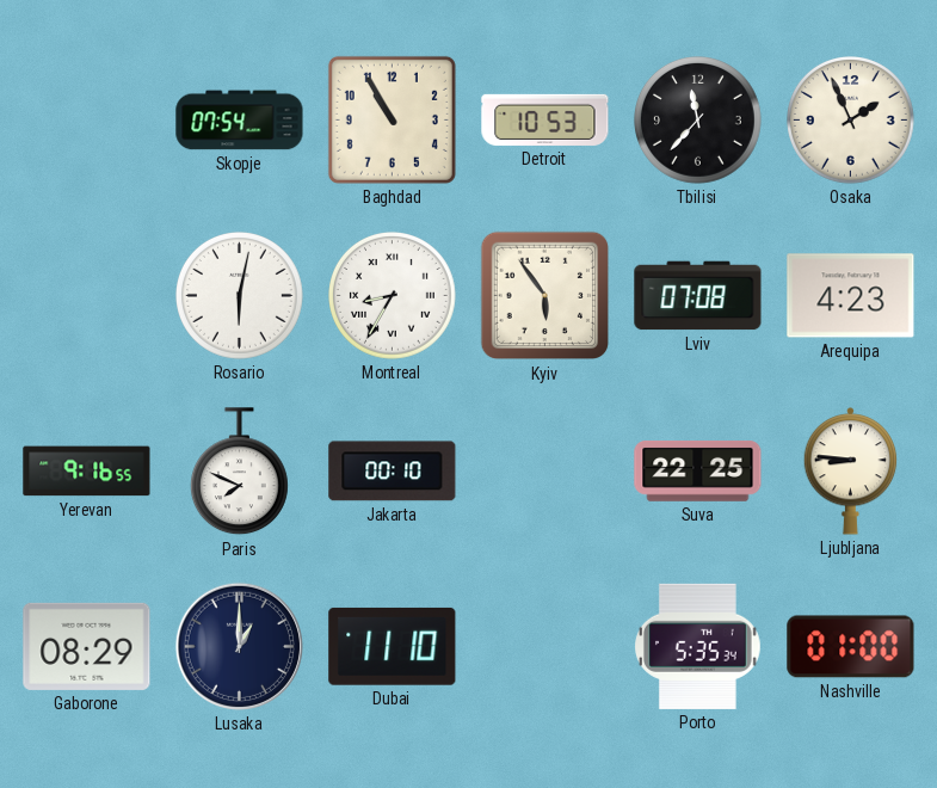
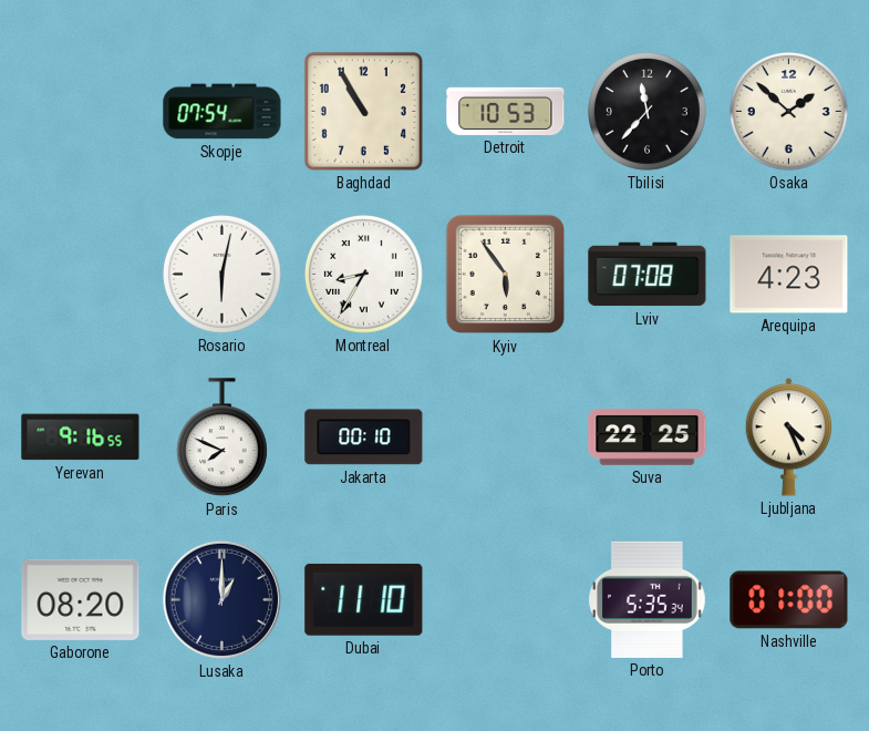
Osaka: 1:56 -> 1:52 (789, 112)
Ljubljana: 8:46 -> 4:26 (789, 437)
Gaborone: 08:29 -> 08:20 (81, 599)
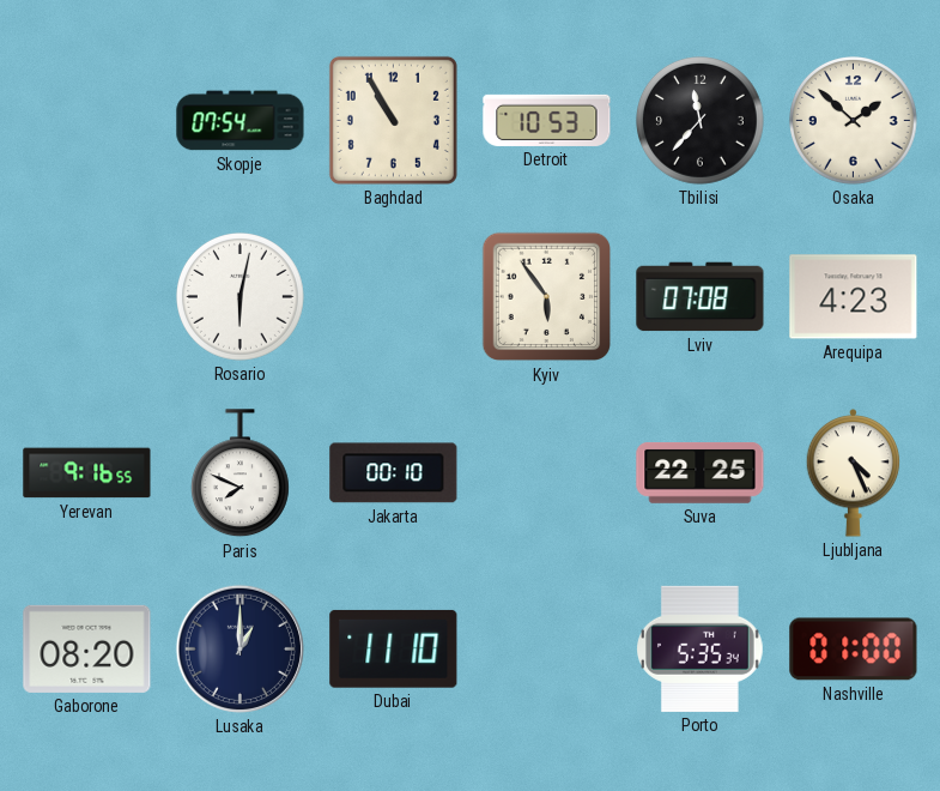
Montreal: 8:35 -> none (364, 275)
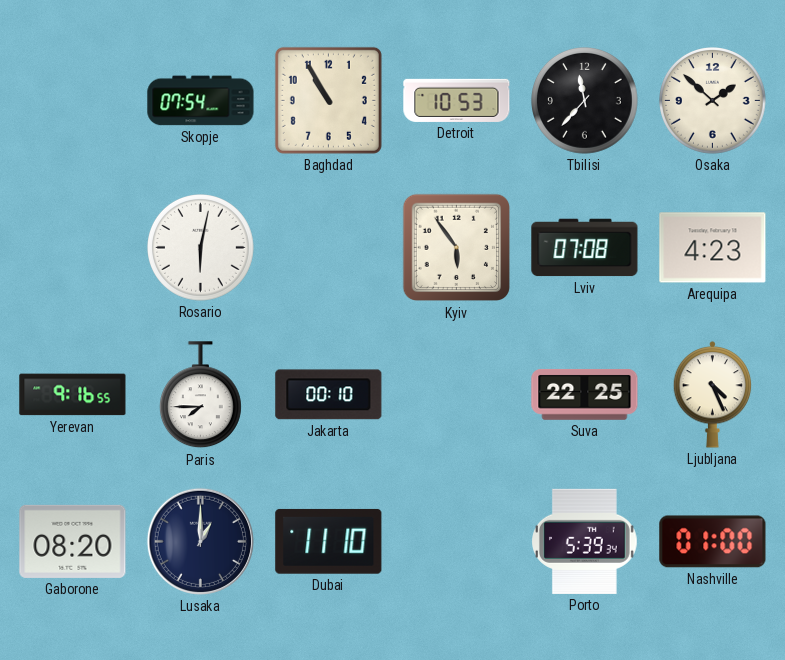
Paris: 7:49 -> 7:45 (200, 395)
Porto: 5:35 -> 5:39 (585, 541)
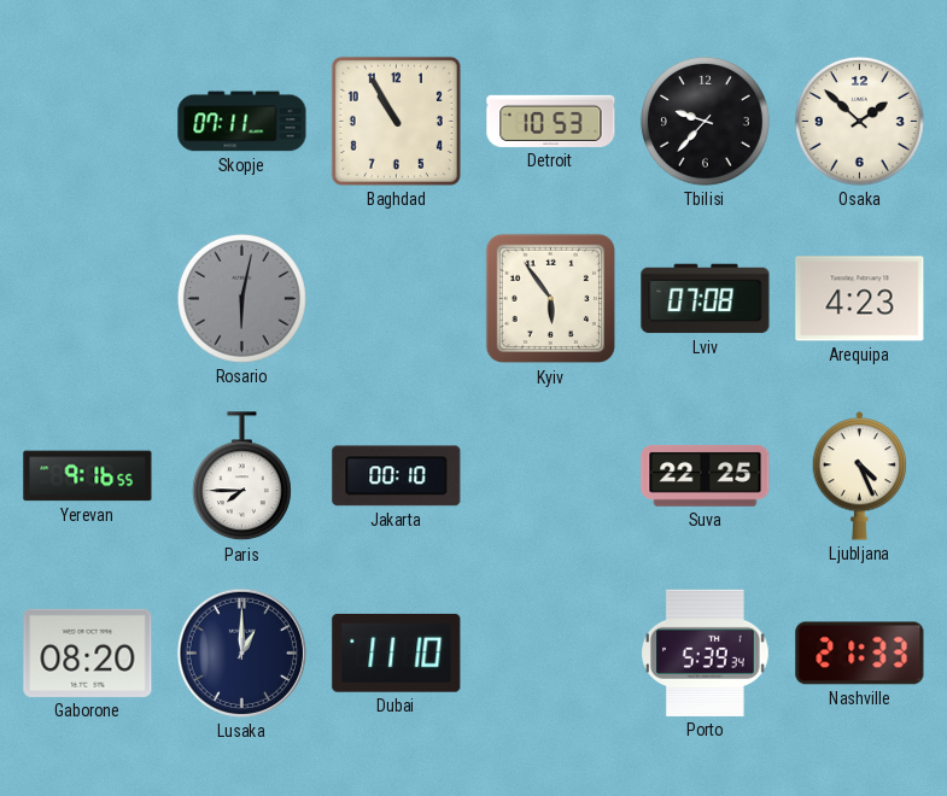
Skopje: 07:54 -> 07:11 (242, 122)
Tbilisi: 11:37 -> 9:37 (706, 122)
Rosario dial: white -> grey (242, 299)
Nashville: 01:00 -> 21:33 (860, 654)
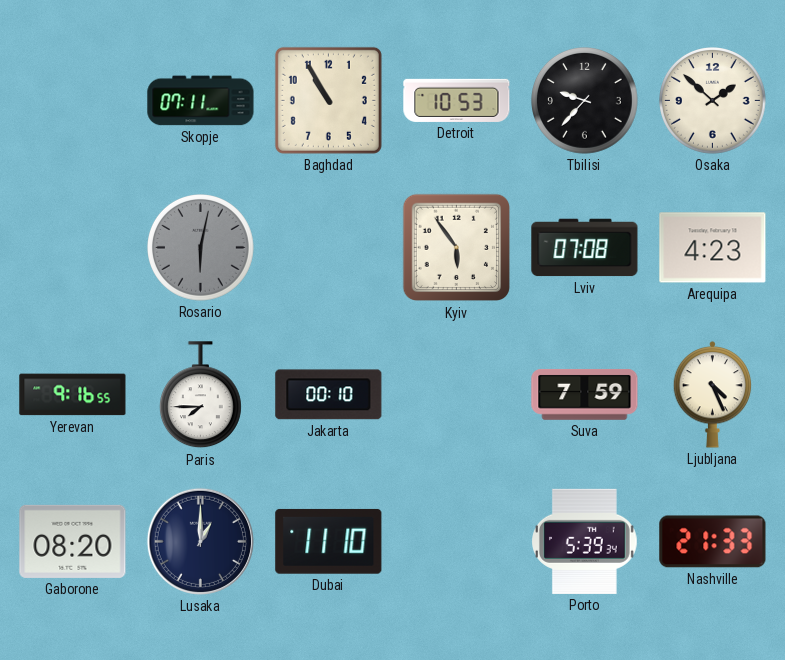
Suva: 22:25 -> 7:59 (585, 395)
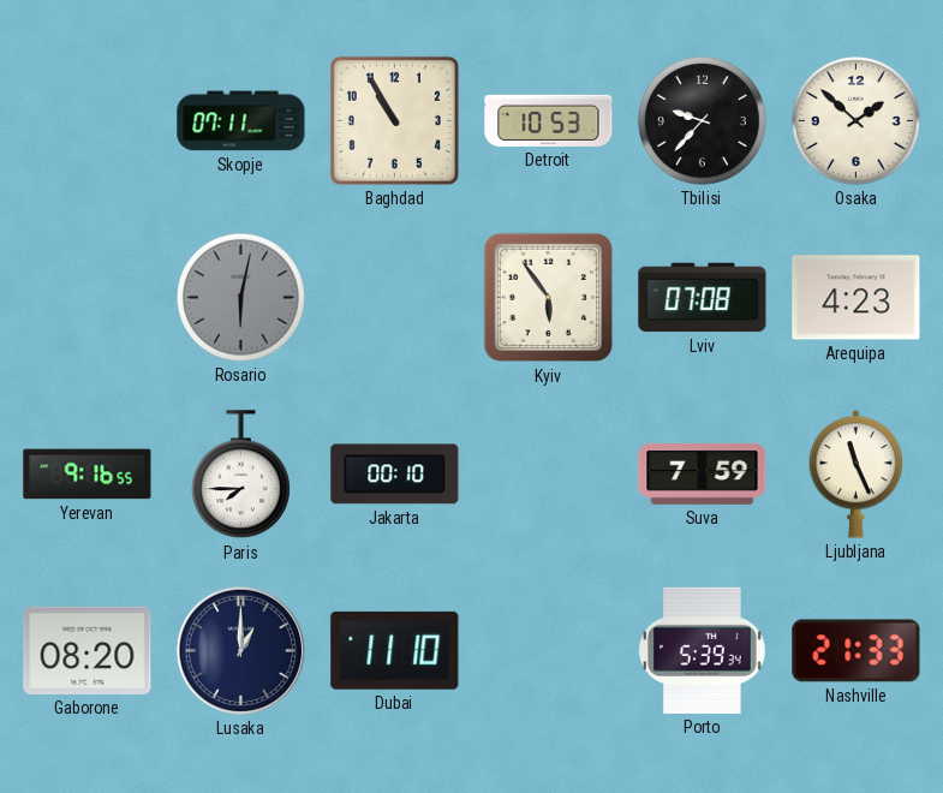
Ljubljana: 4:26 -> 11:26 (857, 475)
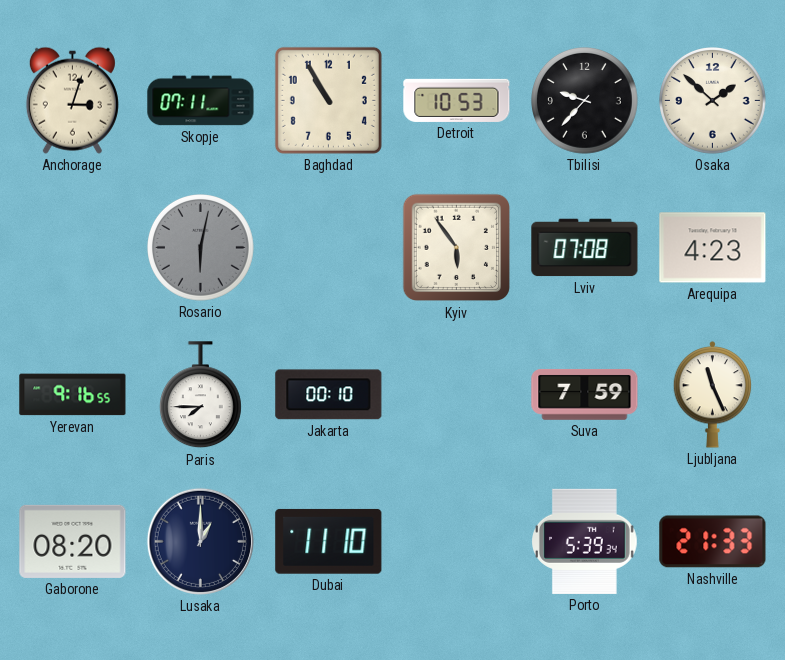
Anchorage: none -> 3:03 (72, 100)
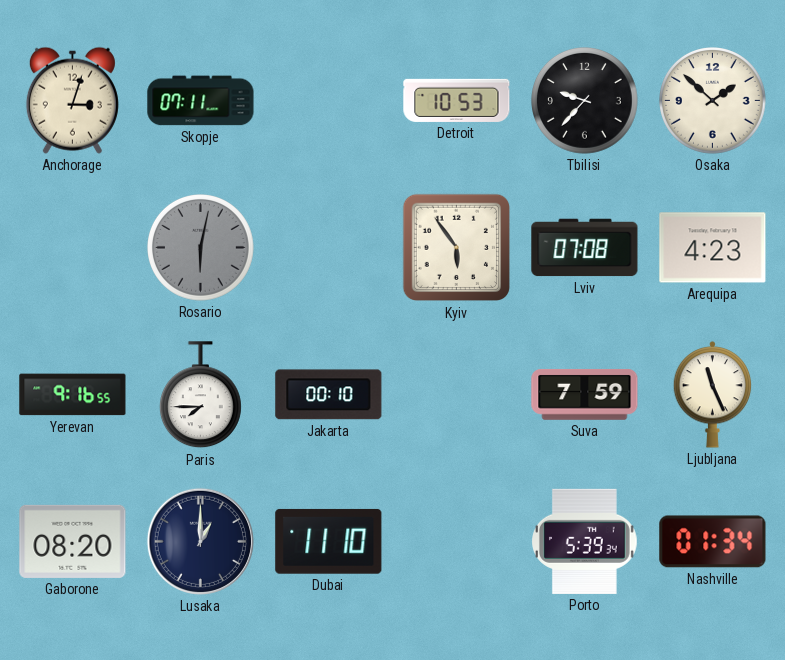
Baghdad: 10:55 -> none (328, 100)
Nashville: 21:33 -> 01:34 (713, 542)
